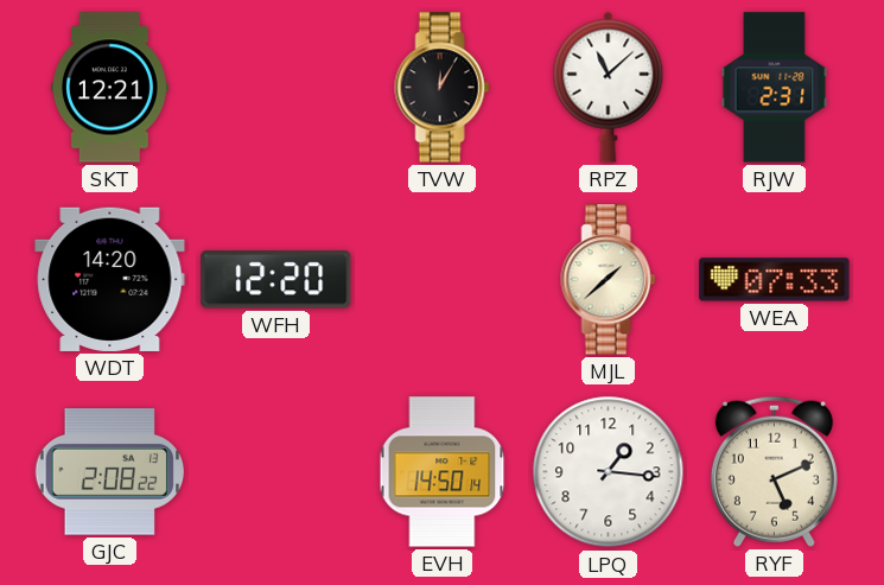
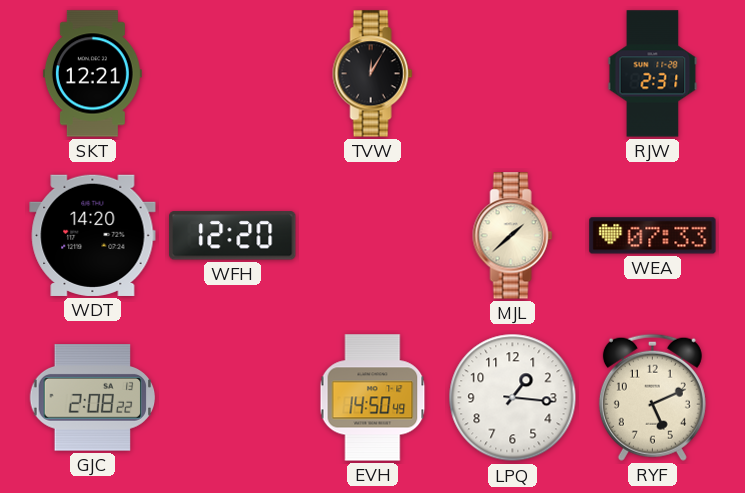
RPZ: 11:08 -> none (609, 87)
EVH: 14:50:14 -> 14:50:49 (373, 398)
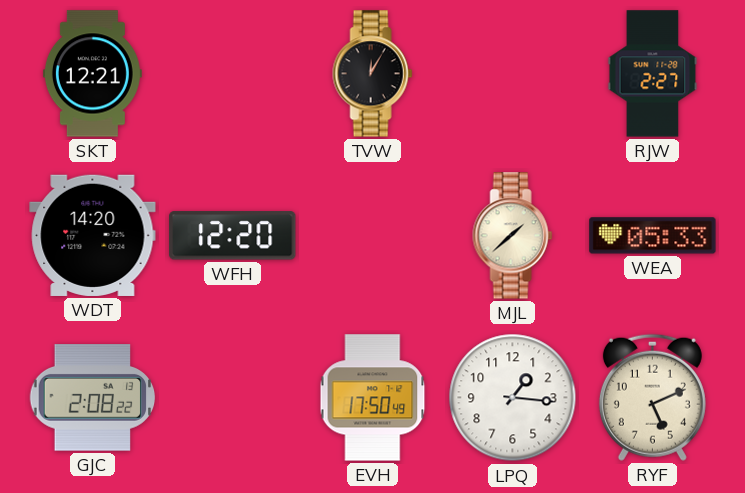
RJW: 2:31 -> 2:27 (653, 74)
WEA: 07:33 -> 05:33 (653, 236)
EVH: 14:50 -> 17:50 (373, 398)
